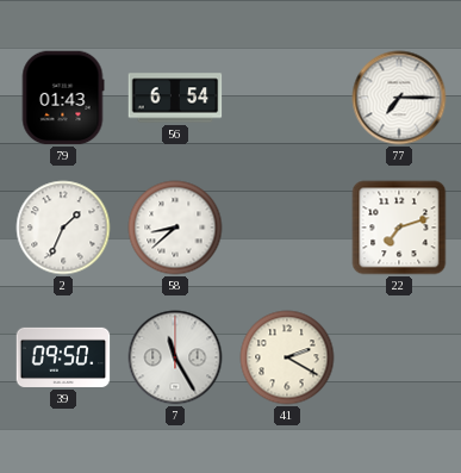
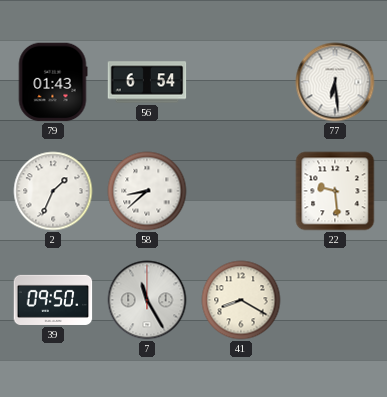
77: 7:15 -> 6:29 (335, 82)
22: 7:12 -> 9:29 (335, 191)
41: 2:20 -> 8:20 (241, 300)
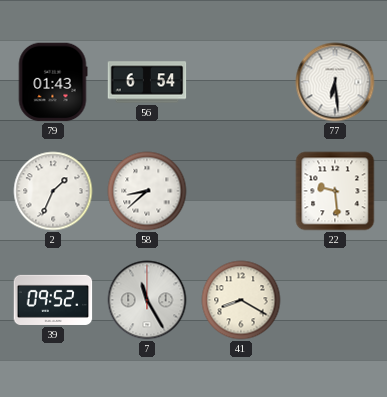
39: 09:50 -> 09:52 (53, 300)
